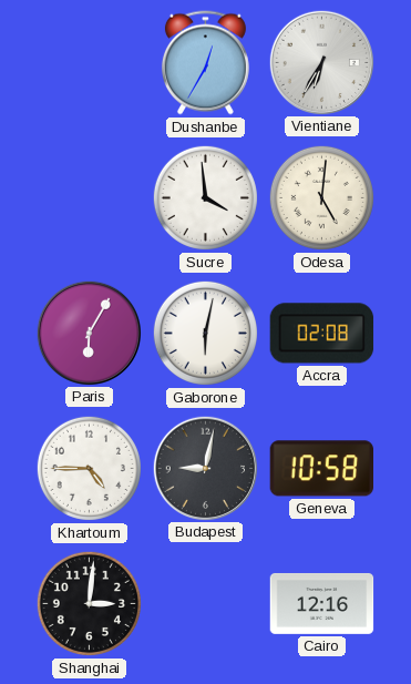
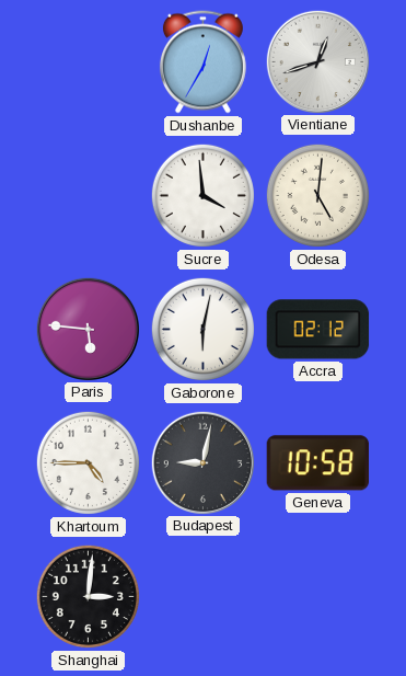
Vientiane: 6:35 -> 12:42 (317, 61)
Paris: 6:05 -> 5:46 (88, 329)
Accra: 02:08 -> 02:12 (318, 330)
Cairo: 12:16 -> none (322, 603)
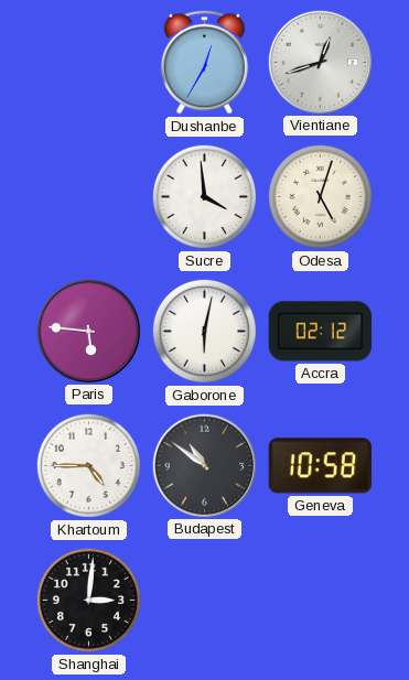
Odesa: 5:01 -> 5:03 (320, 196)
Budapest: 9:02 -> 10:51 (204, 465)
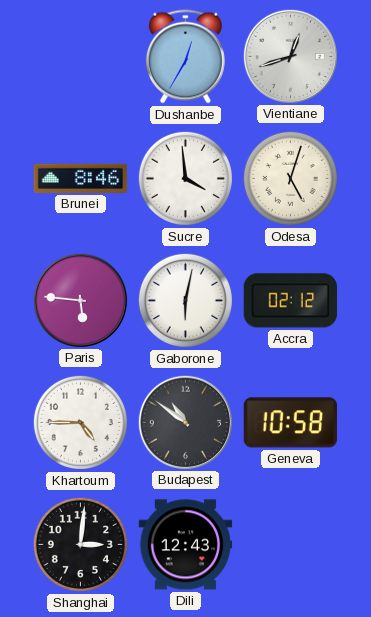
Brunei: none -> 8:46 (81, 178)
Dili: none -> 12:43 (186, 545)
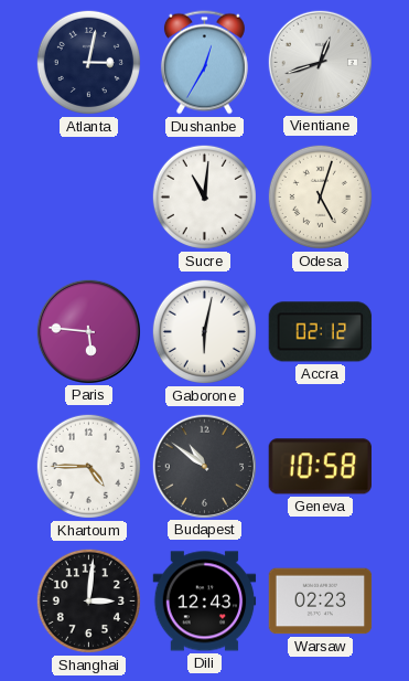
Atlanta: none -> 3:02 (88, 62)
Brunei: 8:46 -> none (81, 178)
Sucre: 3:59 -> 11:01 (204, 196)
Warsaw: none -> 02:23 (321, 602)
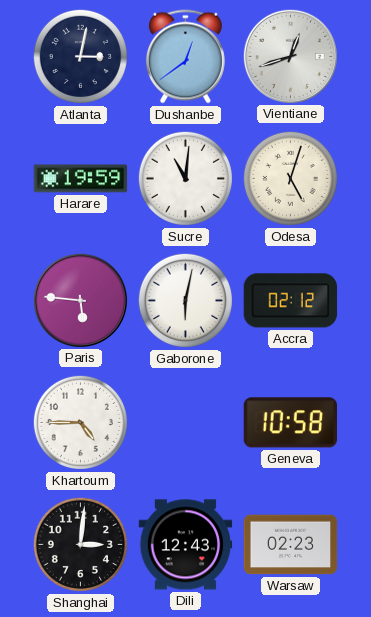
Dushanbe: 12:35 -> 12:39 (185, 57)
Harare: none -> 19:59 (81, 179)
Budapest: 10:51 -> none (204, 466)
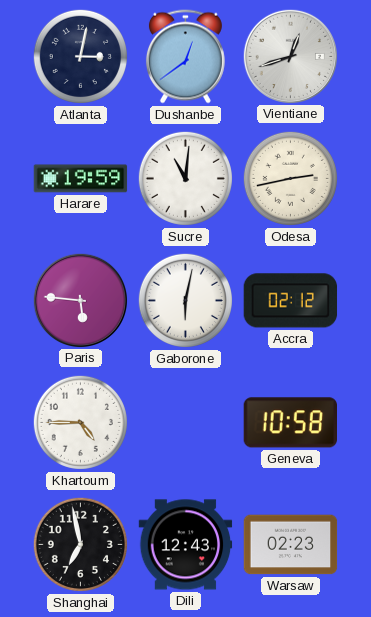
Odesa: 5:03 -> 2:43 (290, 178)
Shanghai: 3:01 -> 6:58 (80, 544)
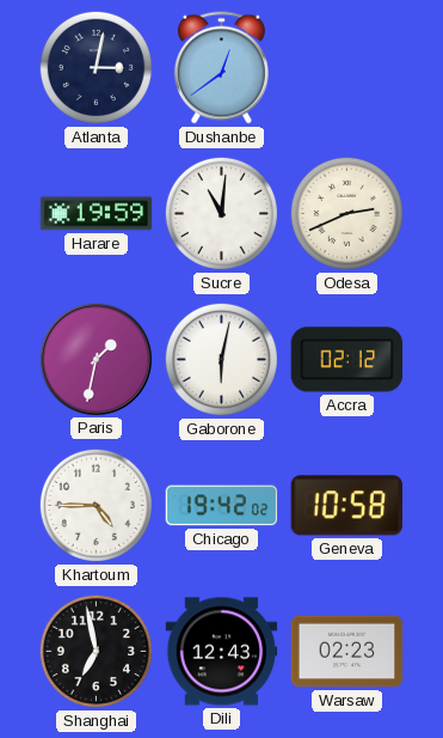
Vientiane: 12:42 -> none (290, 56)
Odesa: 2:43 -> 2:41 (346, 213)
Paris: 5:46 -> 1:32 (96, 359)
Chicago: none -> 19:42 (222, 506)
